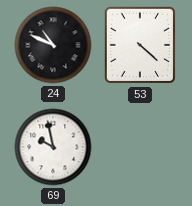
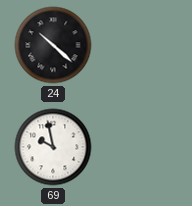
24: 10:49 -> 10:22 (53, 45)
53: 4:22 -> none (140, 45)
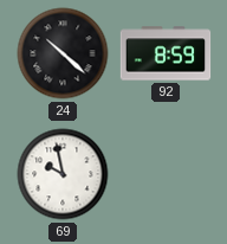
92: none -> 8:59 (166, 53)
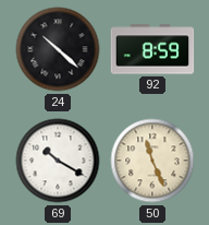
69: 9:58 -> 10:20 (58, 161)
50: none -> 11:26 (152, 161)
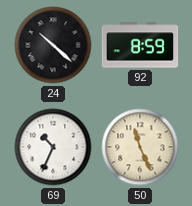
69: 10:20 -> 10:34 (53, 147)
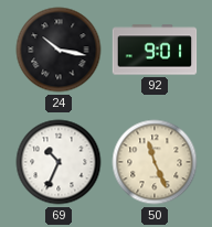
24: 10:22 -> 10:17 (59, 50)
92: 8:59 -> 9:01 (155, 50)
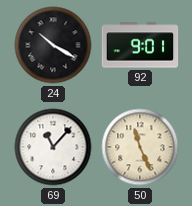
24: 10:17 -> 10:20 (53, 45)
69: 10:34 -> 11:07 (53, 147)
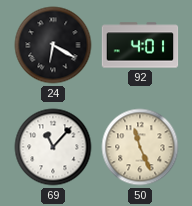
24: 10:20 -> 6:20 (53, 45)
92: 9:01 -> 4:01 (140, 45)
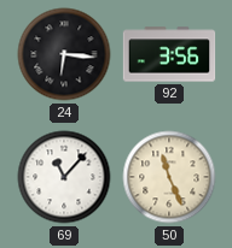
24: 6:20 -> 6:16 (64, 54)
92: 4:01 -> 3:56 (169, 54)
